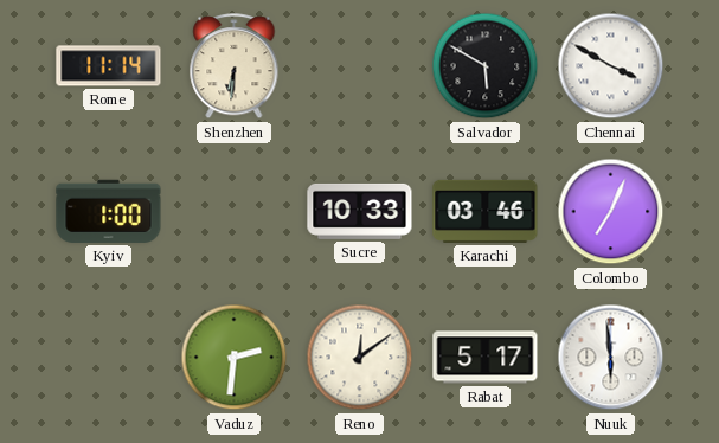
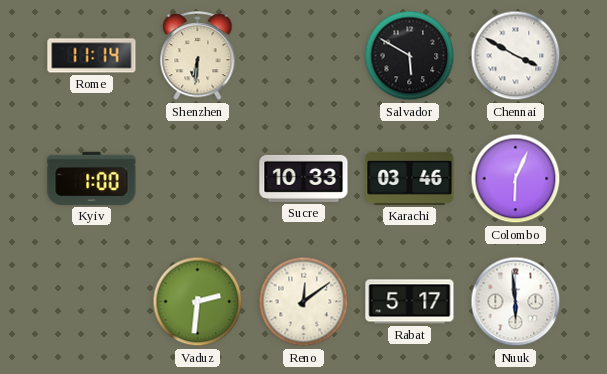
Colombo: 7:04 -> 6:04 (516, 179)
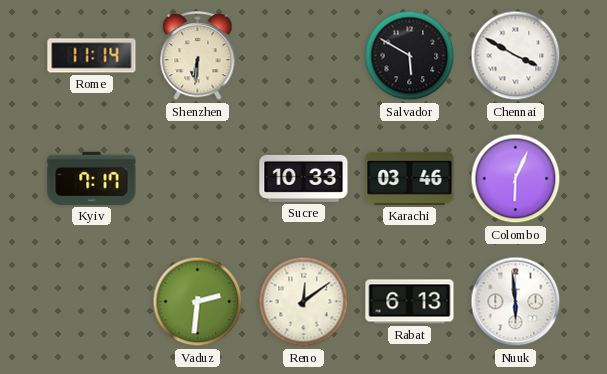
Kyiv: 1:00 -> 7:17 (92, 178)
Rabat: 5:17 -> 6:13 (410, 302)
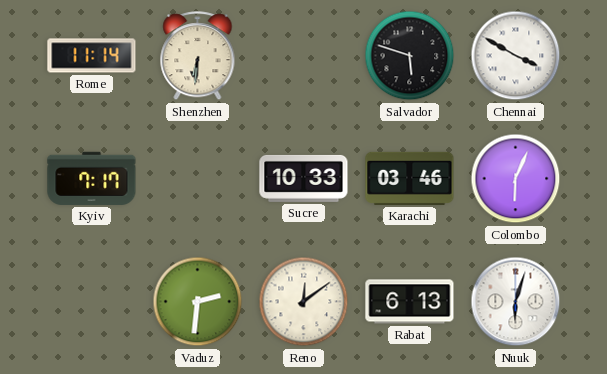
Salvador: 5:50 -> 5:48 (410, 56)
Nuuk: 5:59 -> 6:03 (516, 302)
